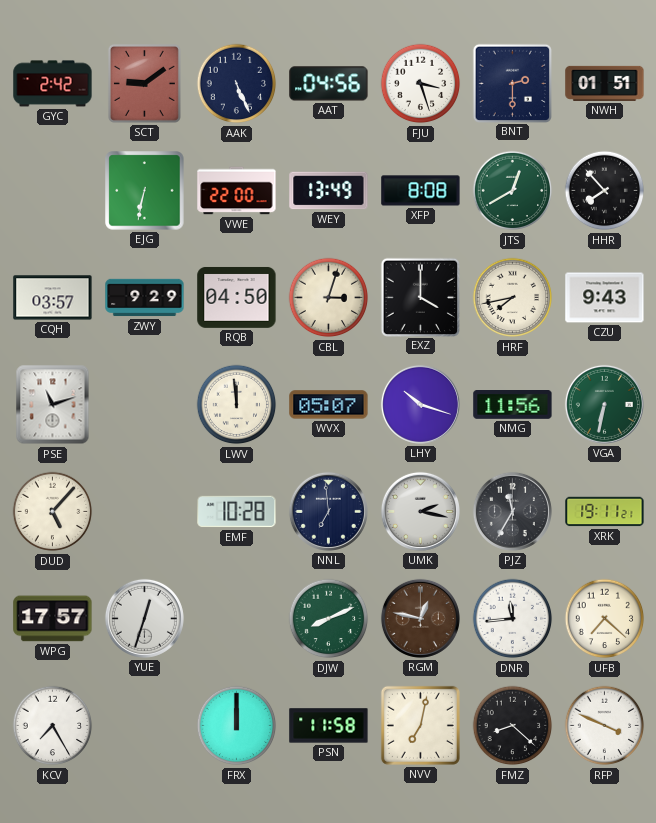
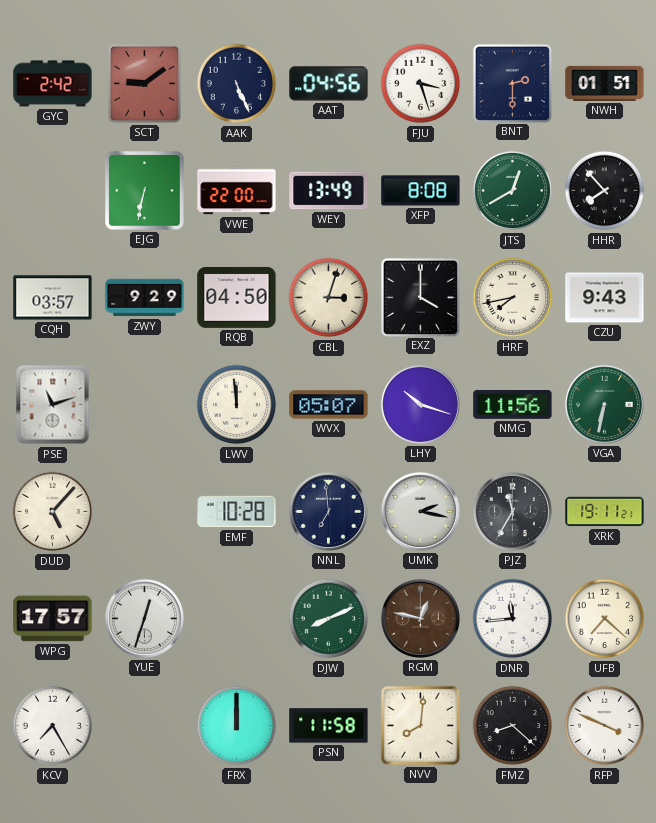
NVV: 7:02 -> 8:01 (420, 725)
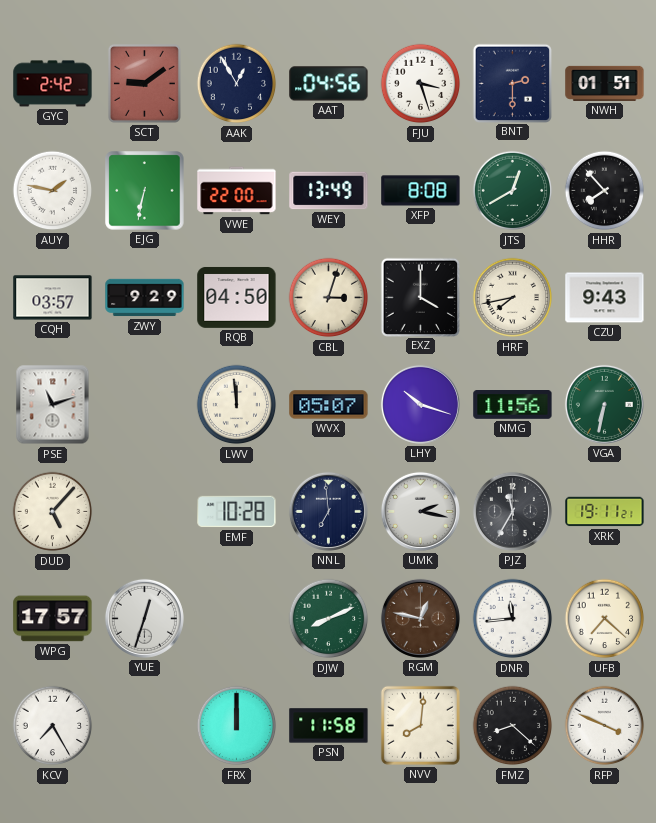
AAK: 5:26 -> 12:55 (237, 84)
AUY: none -> 1:47 (53, 191)
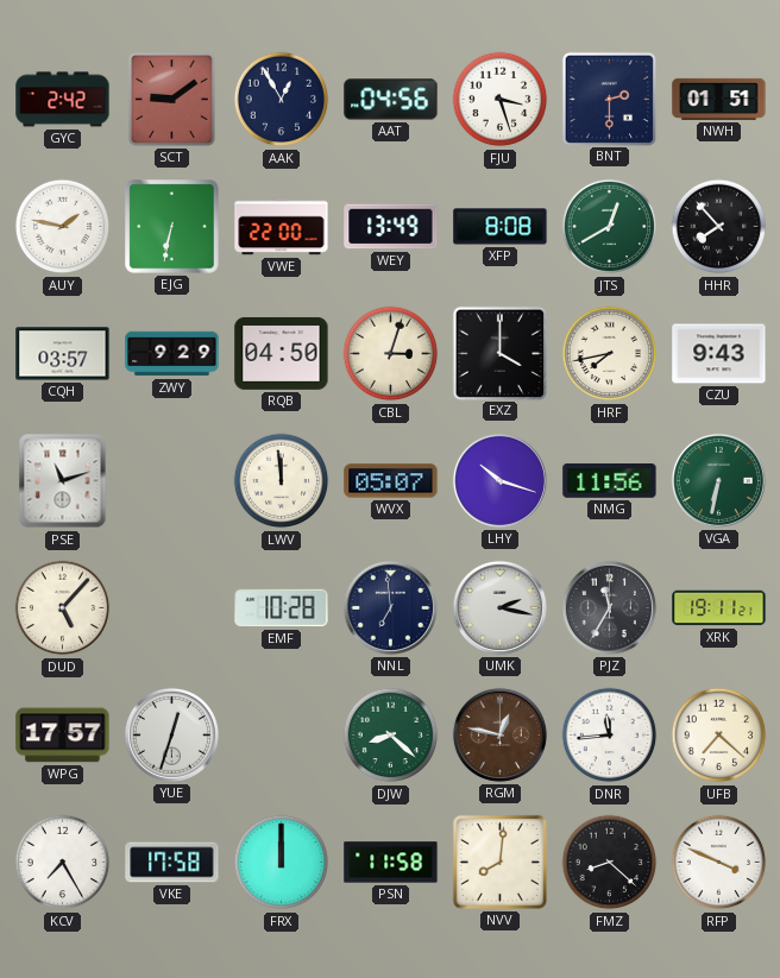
DJW: 8:11 -> 8:22 (391, 736)
VKE: none -> 17:58 (172, 863)
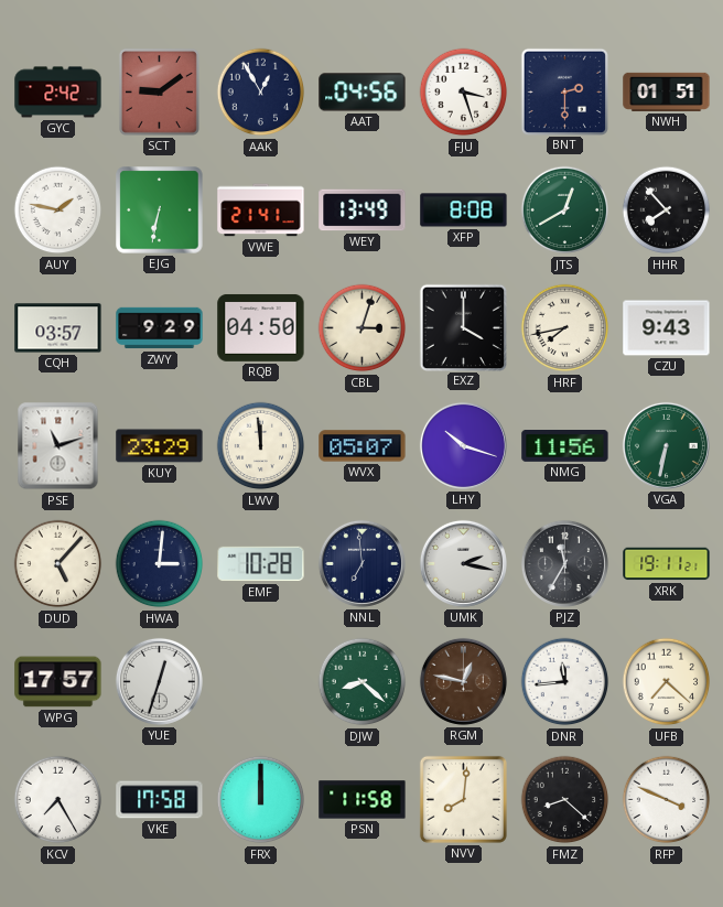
VWE: 22:00 -> 21:41 (261, 210)
KUY: none -> 23:29 (160, 446)
HWA: none -> 3:01 (160, 564)
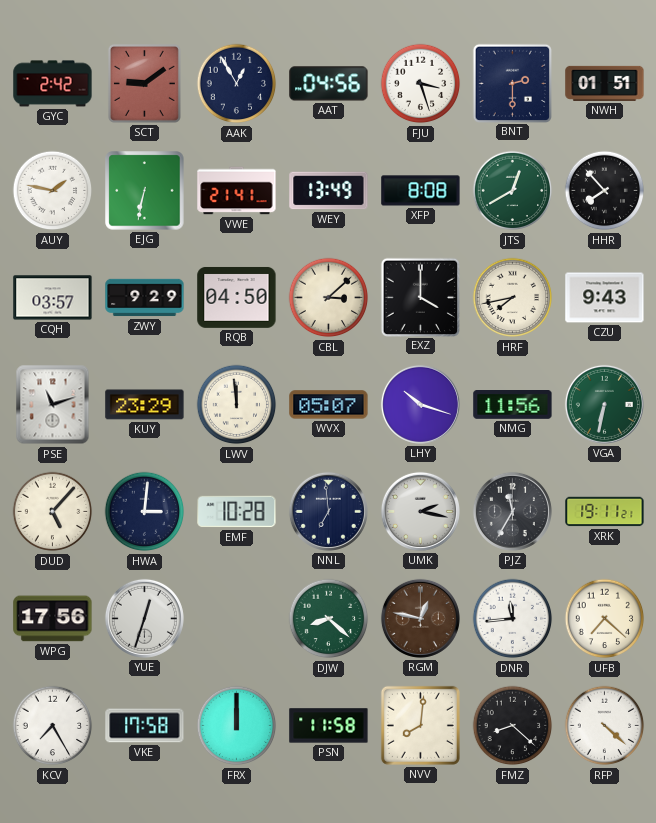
CBL: 3:03 -> 3:08 (329, 298)
WPG: 17:57 -> 17:56 (53, 619)
RFP: 3:49 -> 4:22 (605, 726)
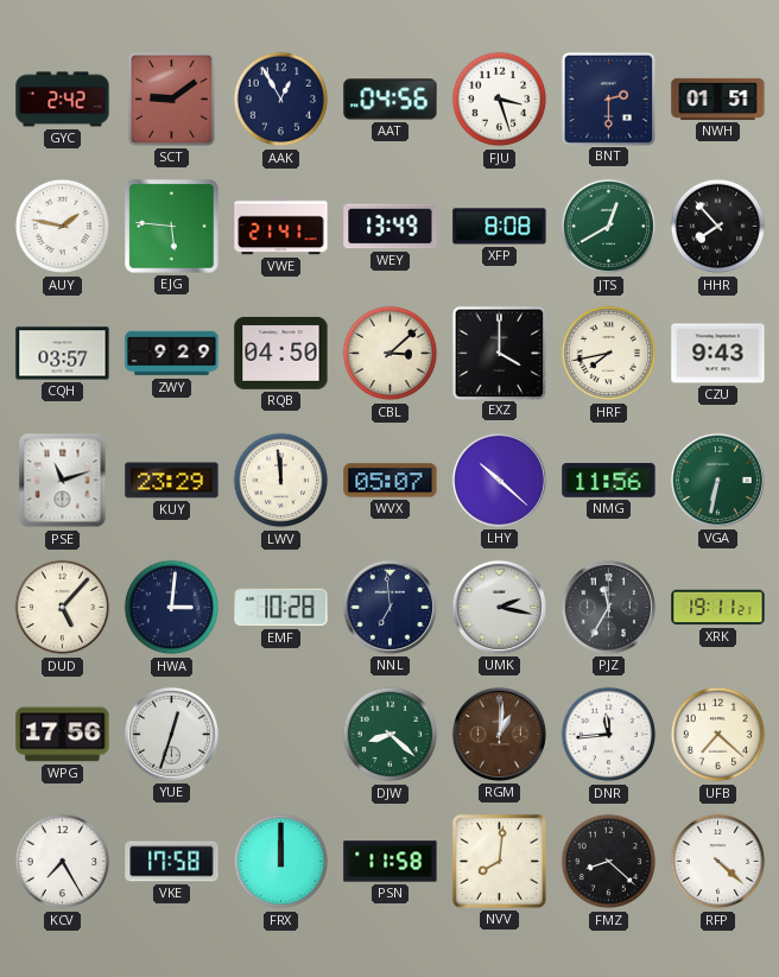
EJG: 6:32 -> 5:46 (172, 227)
LHY: 10:18 -> 10:22 (499, 480)
RGM: 12:47 -> 1:01 (499, 734)
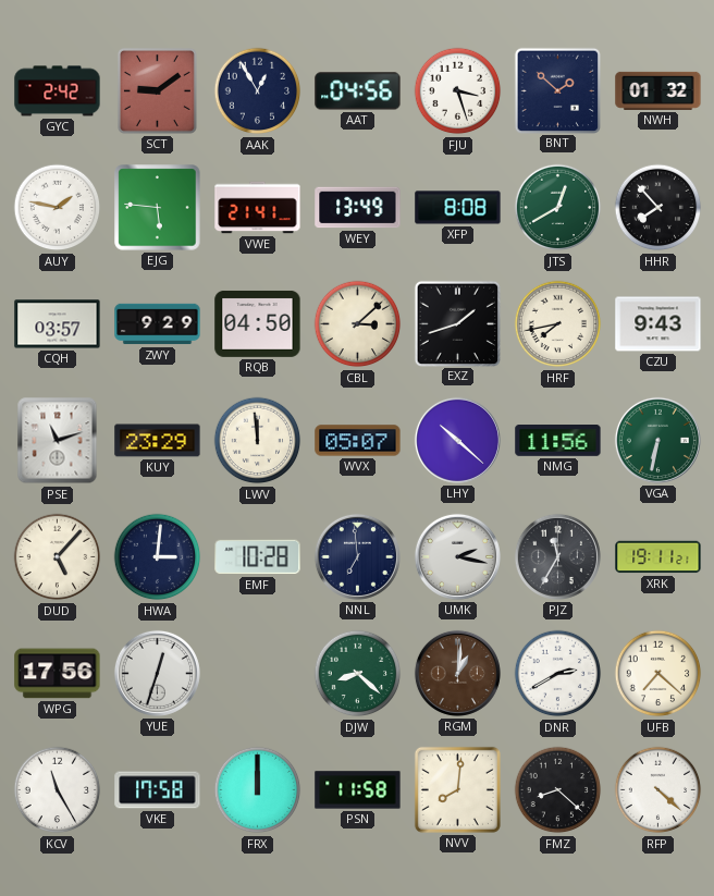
BNT: 2:30 -> 1:52 (557, 90)
NWH: 01:51 -> 01:32 (658, 90)
EXZ: 4:00 -> 1:42 (457, 323)
DNR: 11:44 -> 2:40 (558, 674)
KCV: 7:25 -> 11:25 (58, 790)
